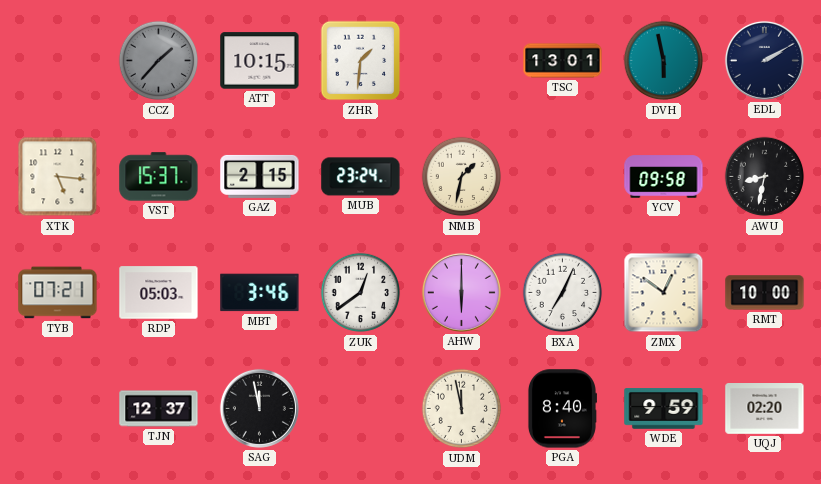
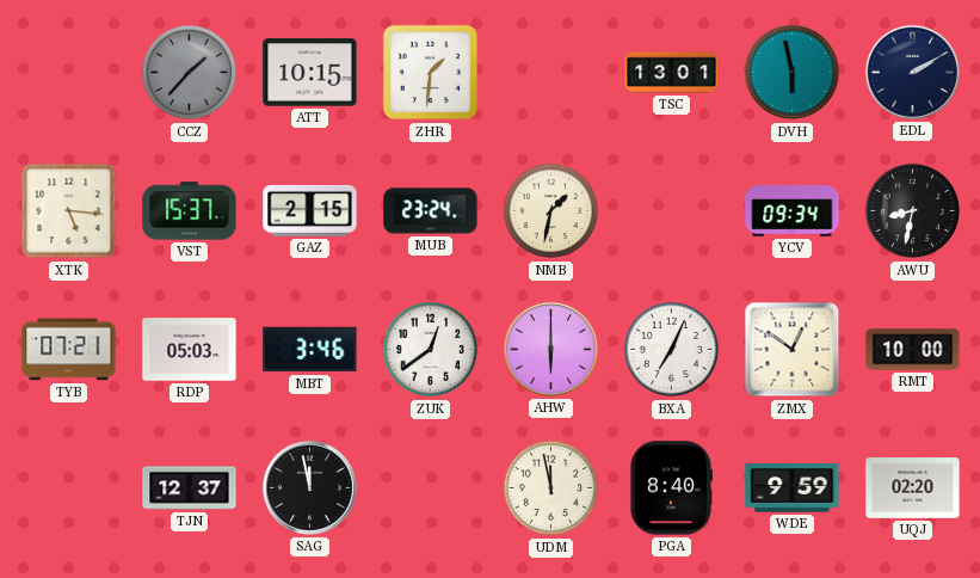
YCV: 09:58 -> 09:34 (793, 211)
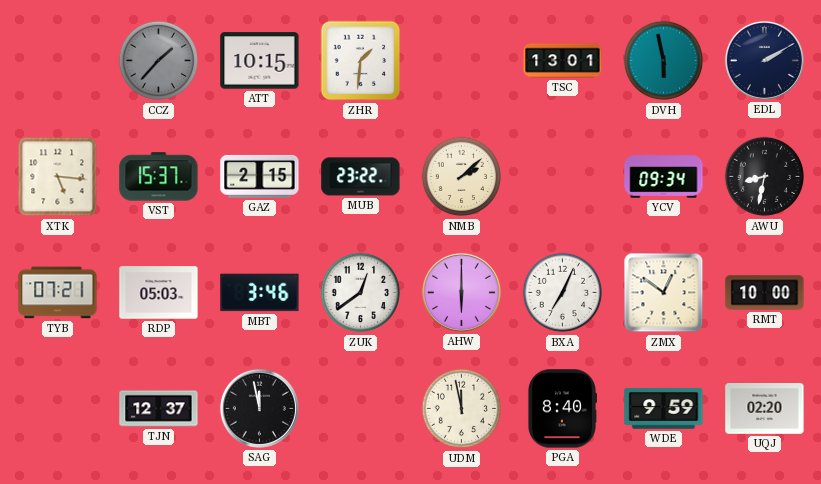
MUB: 23:24 -> 23:22 (361, 177)
NMB: 1:32 -> 2:08 (462, 177)
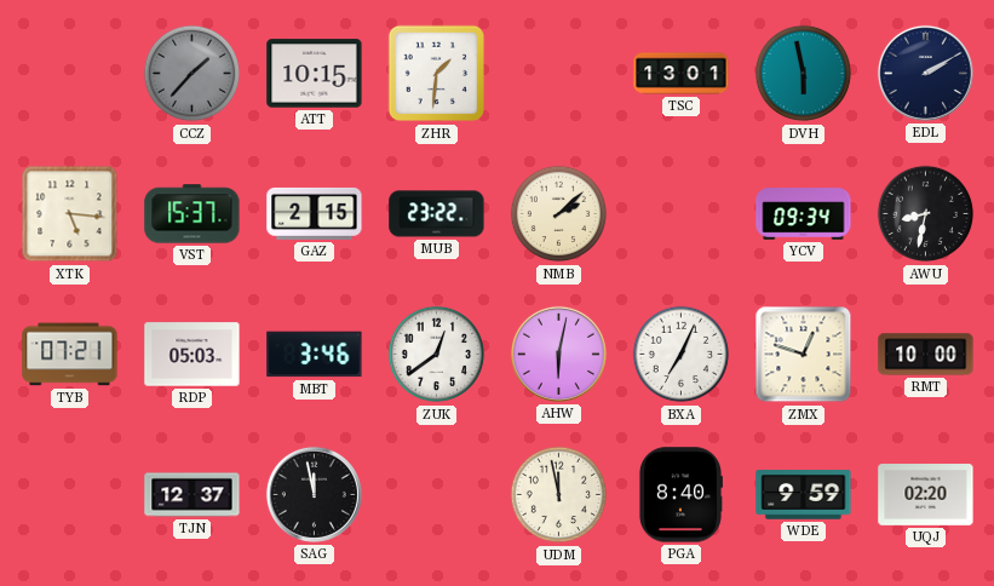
AHW: 6:00 -> 6:02 (558, 354)
ZMX: 12:51 -> 12:48 (804, 355)
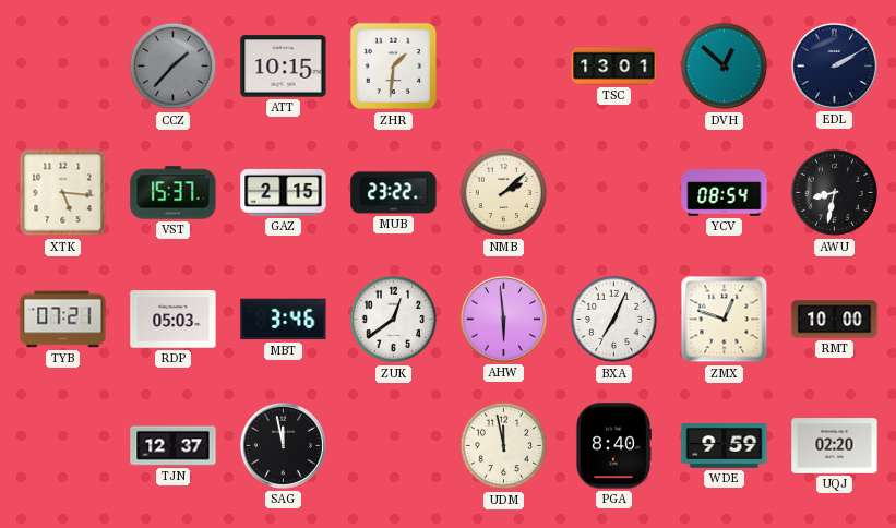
DVH: 5:58 -> 12:52 (725, 67)
YCV: 09:34 -> 08:54 (725, 193)
AHW: 6:02 -> 5:59 (503, 319)
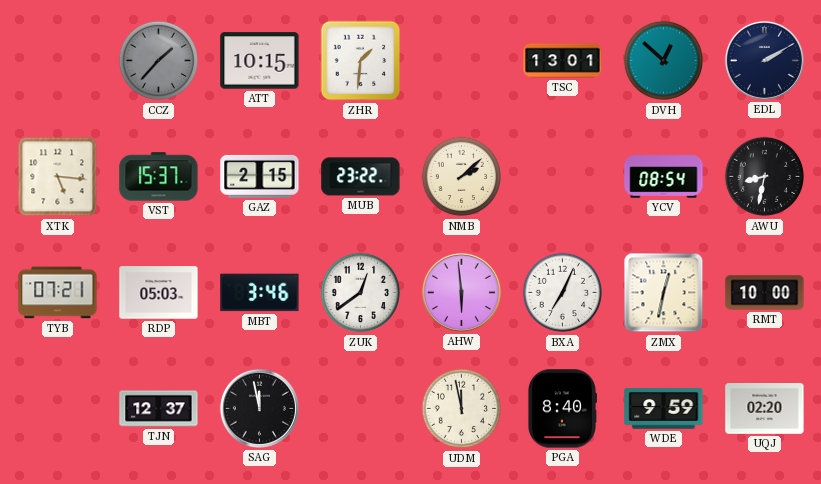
ZMX: 12:48 -> 12:32 (664, 293)
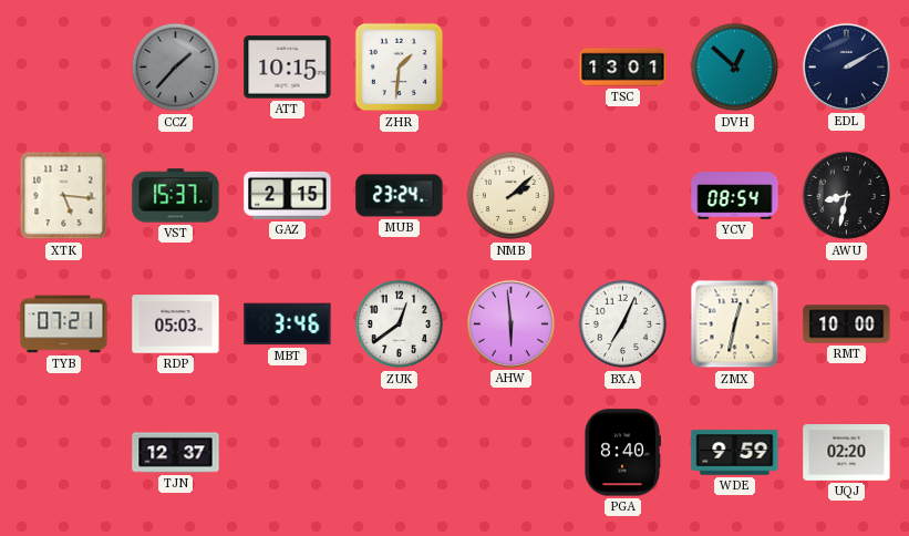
MUB: 23:22 -> 23:24 (400, 196)
SAG: 11:58 -> none (259, 408)
UDM: 11:58 -> none (462, 409)
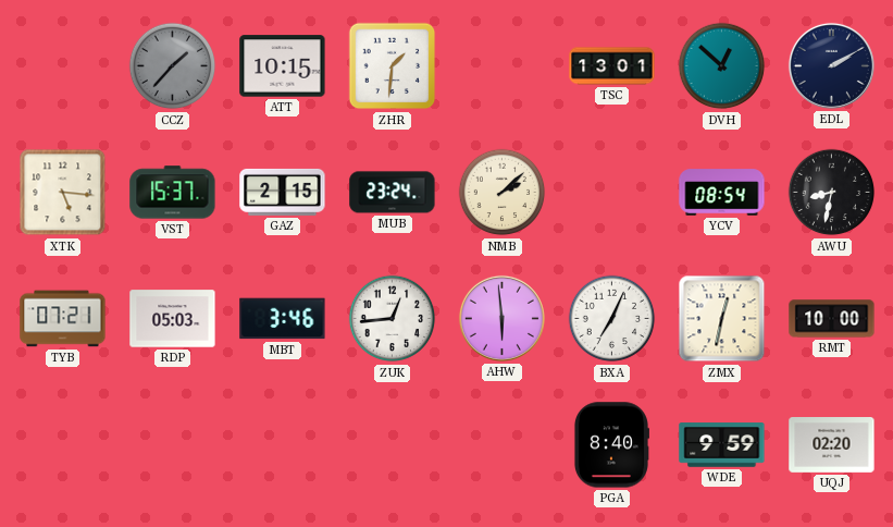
ZUK: 12:39 -> 12:44 (393, 319)
TJN: 12:37 -> none (176, 453)
